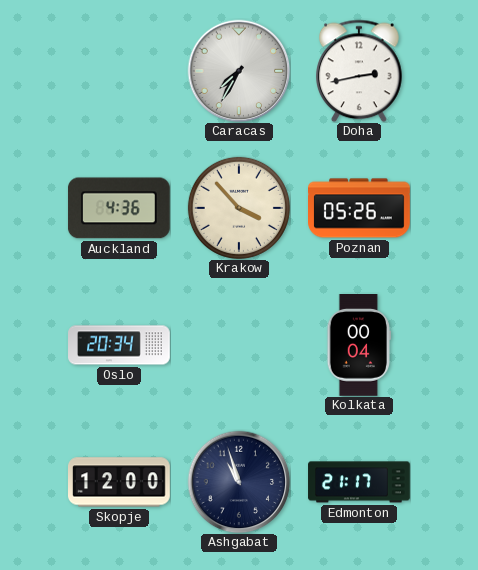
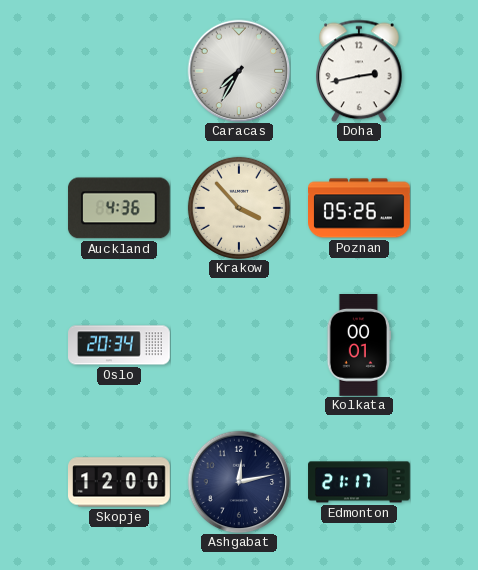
Kolkata: 00:04 -> 00:01 (358, 346)
Ashgabat: 10:57 -> 12:13 (239, 482)
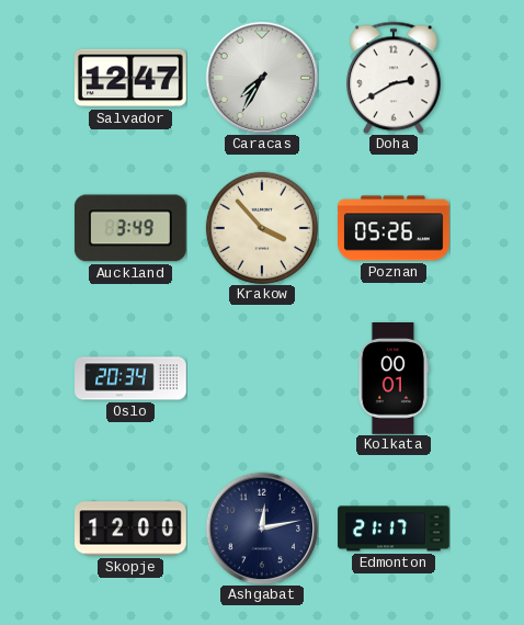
Salvador: none -> 12:47 (132, 78)
Doha: 2:43 -> 2:40 (395, 78)
Auckland: 4:36 -> 3:49 (130, 228)
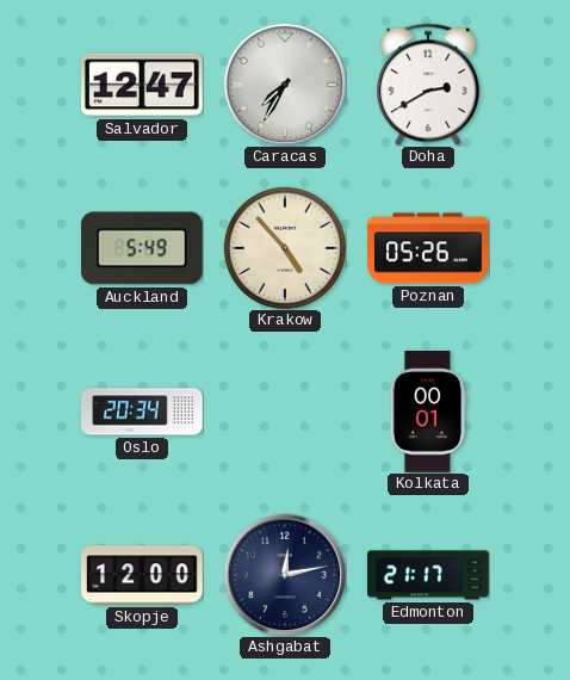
Auckland: 3:49 -> 5:49 (142, 248)
Krakow: 3:53 -> 4:53 (285, 248)
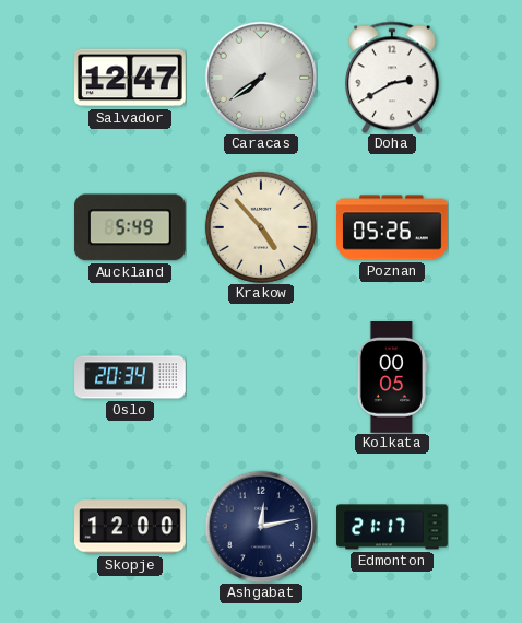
Caracas: 7:35 -> 7:39 (261, 78)
Kolkata: 00:01 -> 00:05 (391, 378)
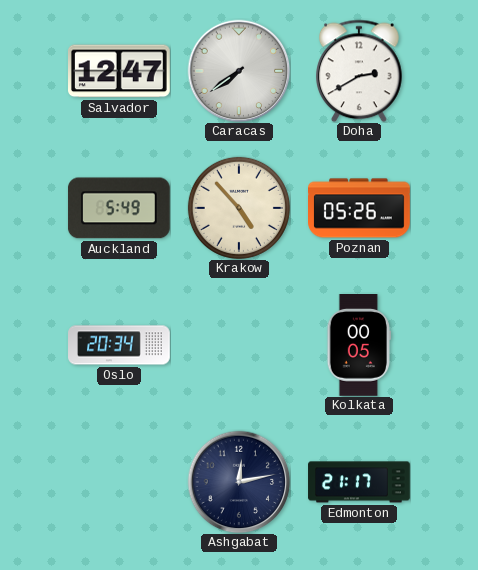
Skopje: 12:00 -> none (131, 527)
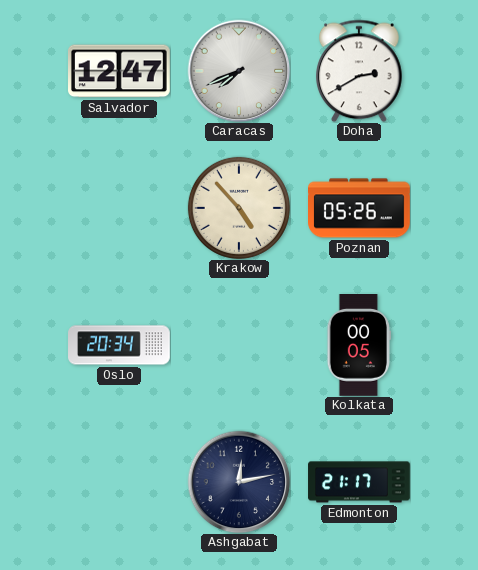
Caracas: 7:39 -> 7:41 (239, 71)
Auckland: 5:49 -> none (119, 208)
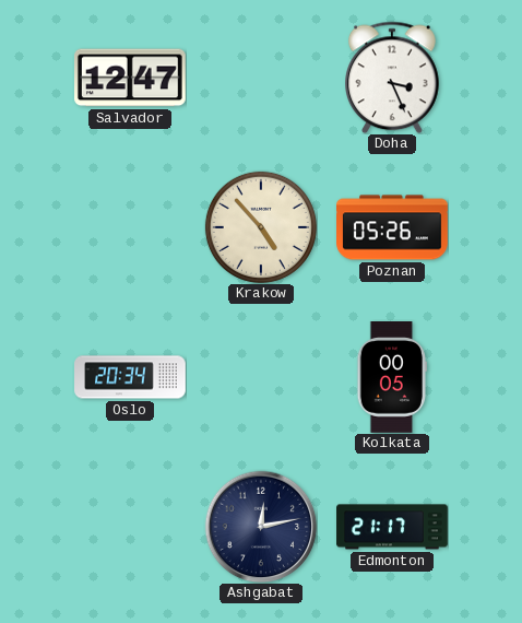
Caracas: 7:41 -> none (239, 71)
Doha: 2:40 -> 3:26 (393, 78)
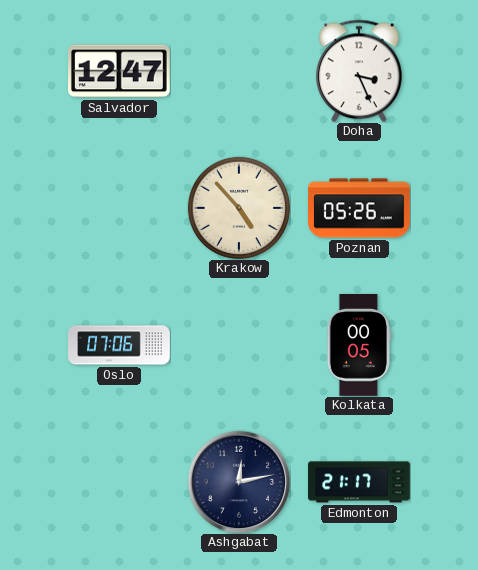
Oslo: 20:34 -> 07:06 (119, 345)
